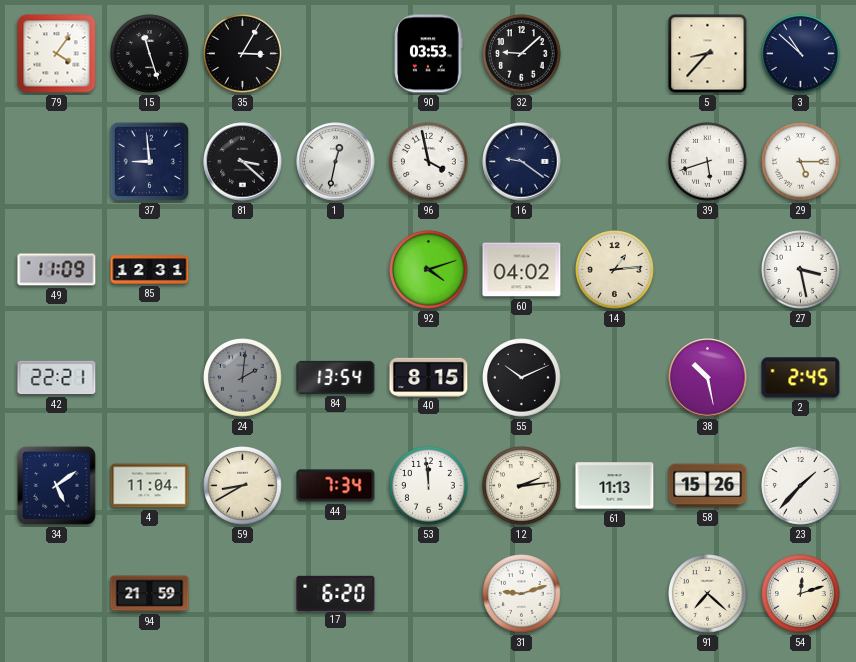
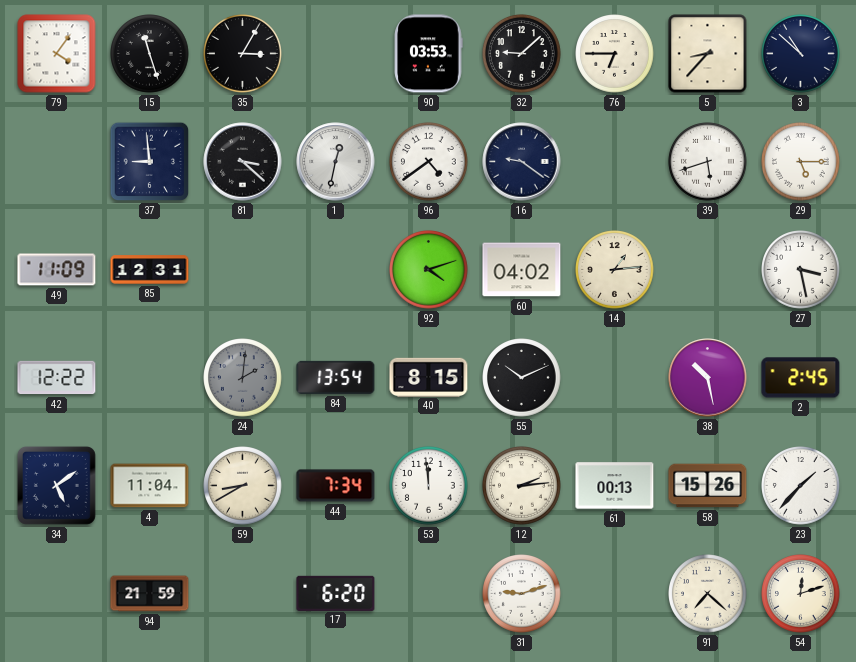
76: none -> 6:45 (615, 54)
96: 3:58 -> 4:39 (429, 162)
42: 22:21 -> 12:22 (57, 378)
61: 11:13 -> 00:13 (615, 486)
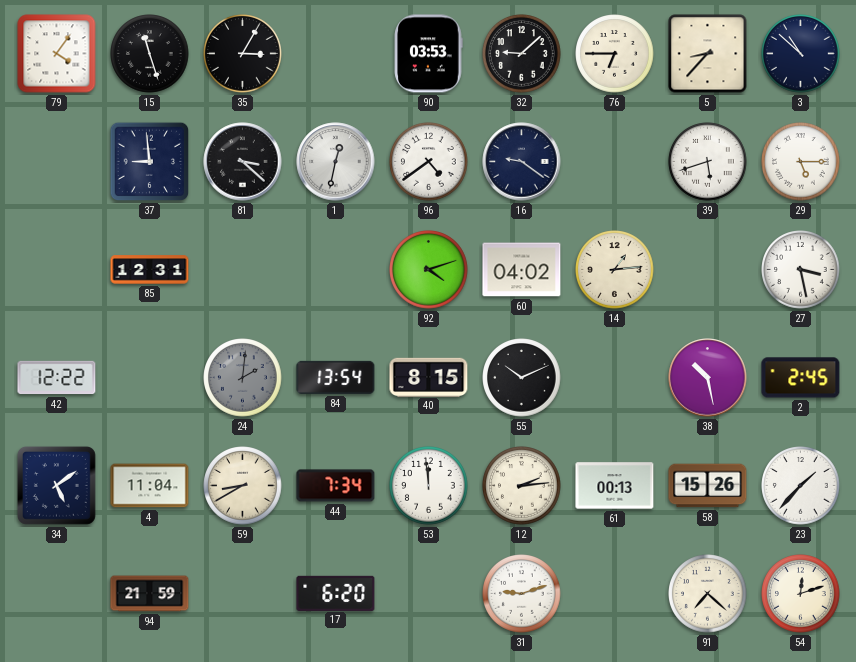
49: 11:09 -> none (57, 270)
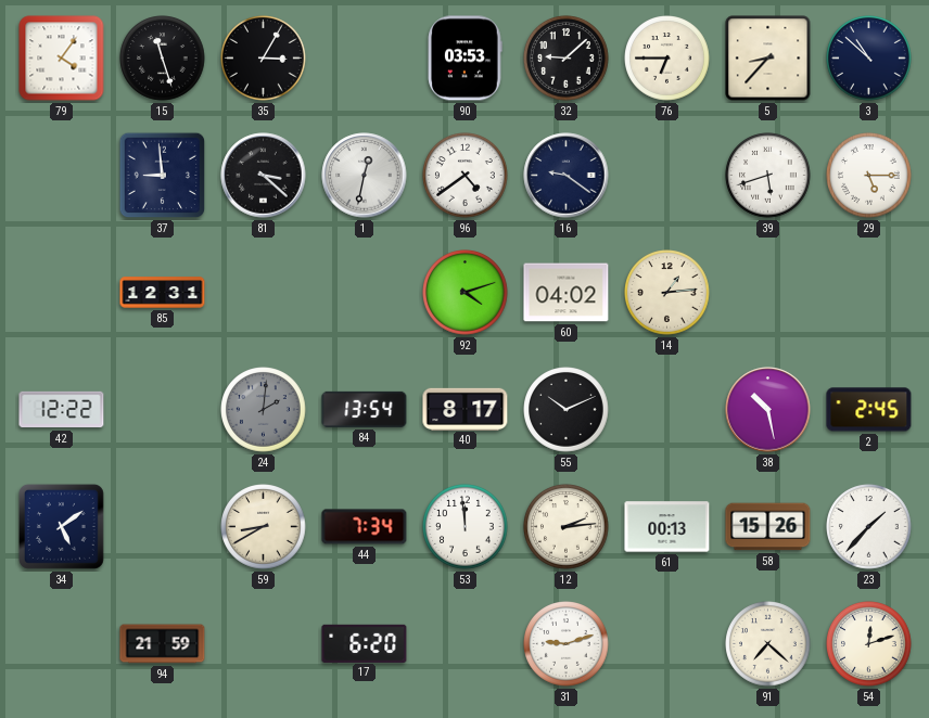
27: 3:28 -> none (801, 270)
40: 8:15 -> 8:17 (466, 409)
4: 11:04 -> none (150, 486)
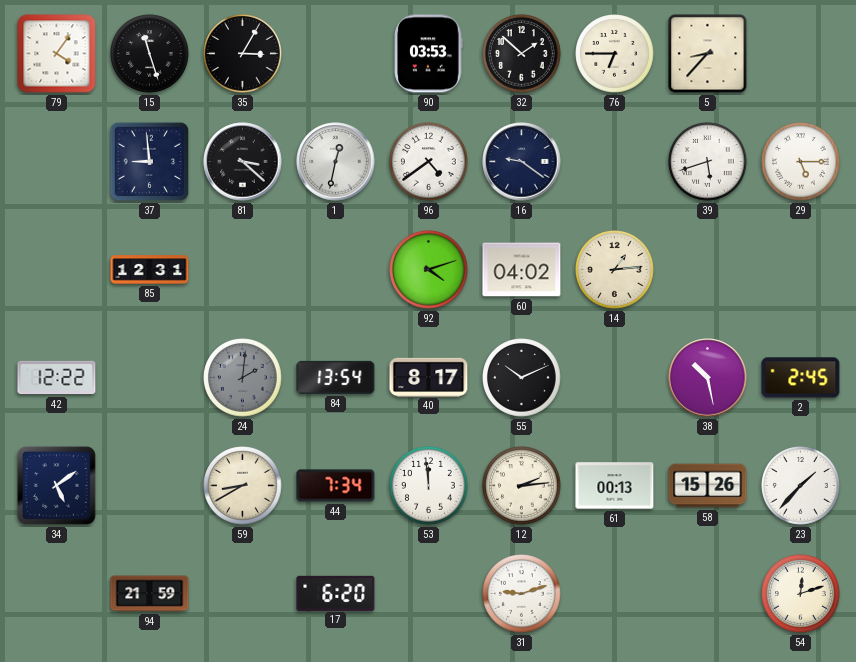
32: 9:08 -> 1:52 (522, 54)
3: 10:52 -> none (869, 59)
91: 7:22 -> none (768, 644)
